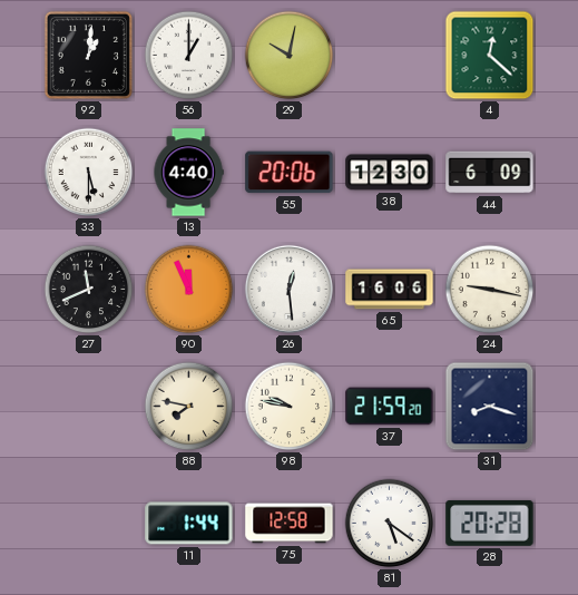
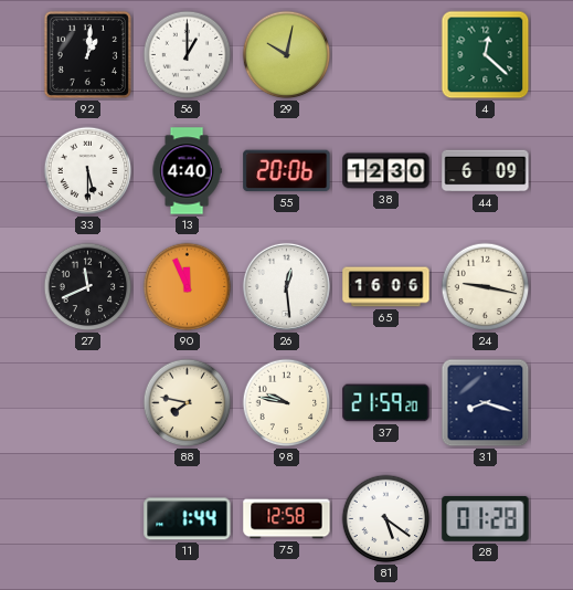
28: 20:28 -> 01:28 (486, 518)
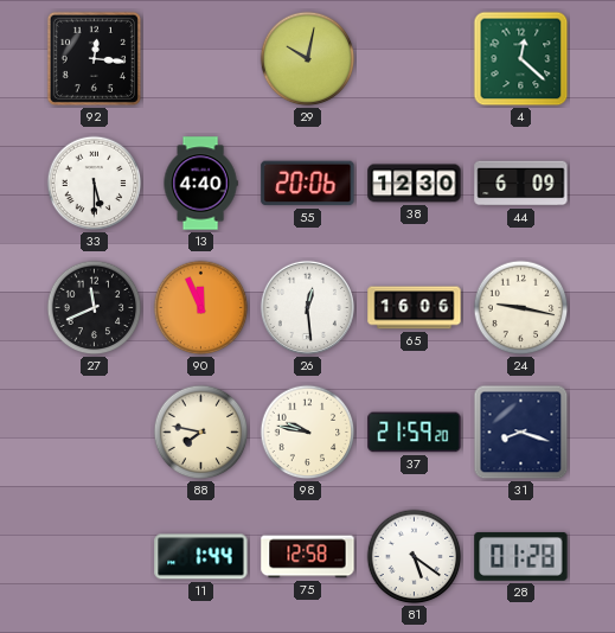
92: 1:01 -> 12:16 (94, 58)
56: 1:00 -> none (188, 55)
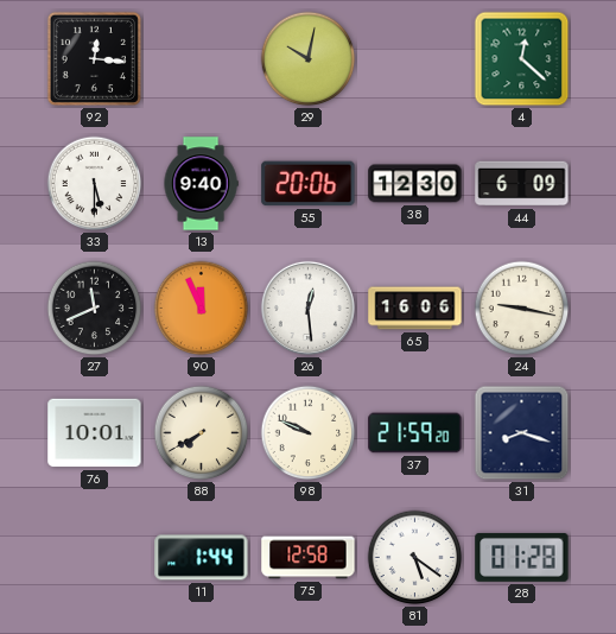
13: 4:40 -> 9:40 (201, 184)
76: none -> 10:01 (95, 433)
88: 7:47 -> 7:40 (202, 433)
98: 9:47 -> 9:49 (309, 433)
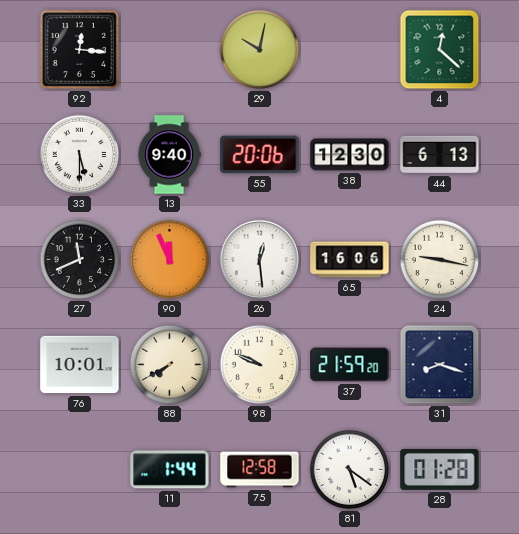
44: 6:09 -> 6:13 (440, 155)
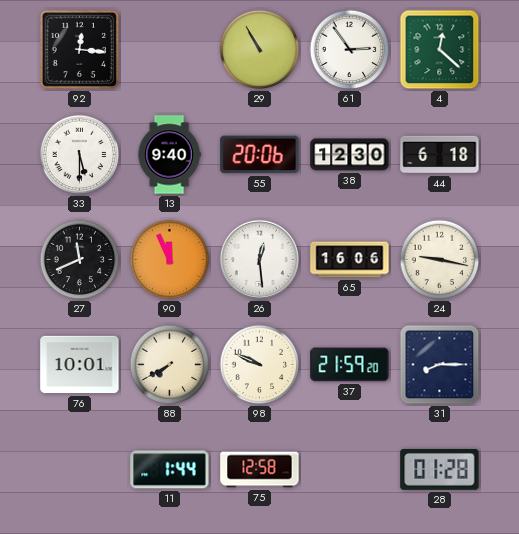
29: 10:02 -> 10:55 (260, 50)
61: none -> 2:54 (350, 50)
44: 6:13 -> 6:18 (440, 155)
31: 8:18 -> 8:15 (440, 365)
81: 5:21 -> none (350, 470)
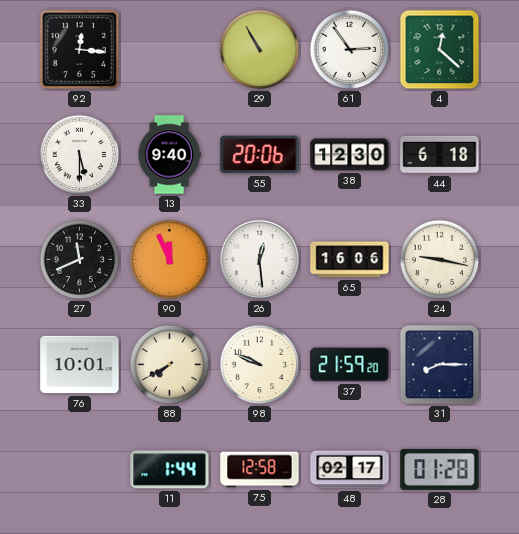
48: none -> 02:17 (350, 470)
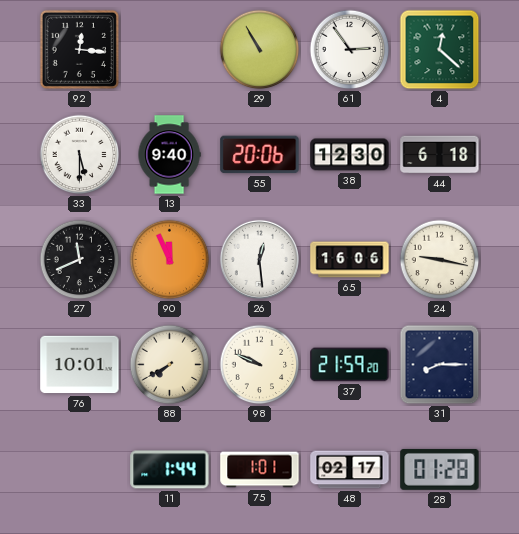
75: 12:58 -> 1:01 (260, 470)
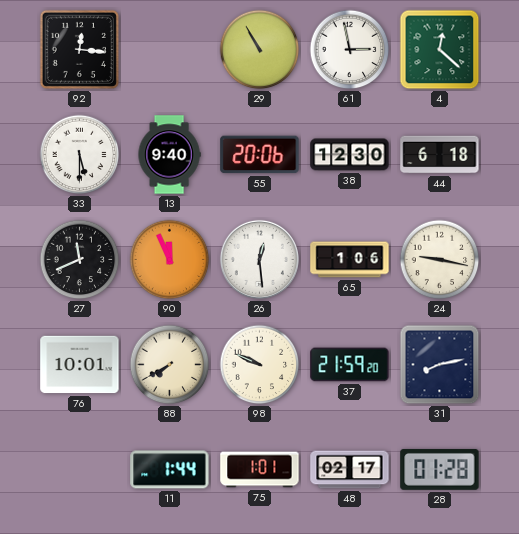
61: 2:54 -> 2:58 (350, 50)
65: 16:06 -> 1:06 (350, 260)
31: 8:15 -> 8:13 (440, 365)
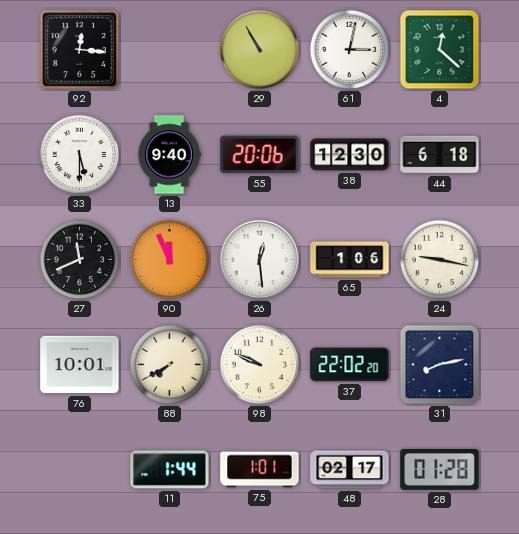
61: 2:58 -> 3:02 (350, 50)
37: 21:59 -> 22:02 (350, 365)
